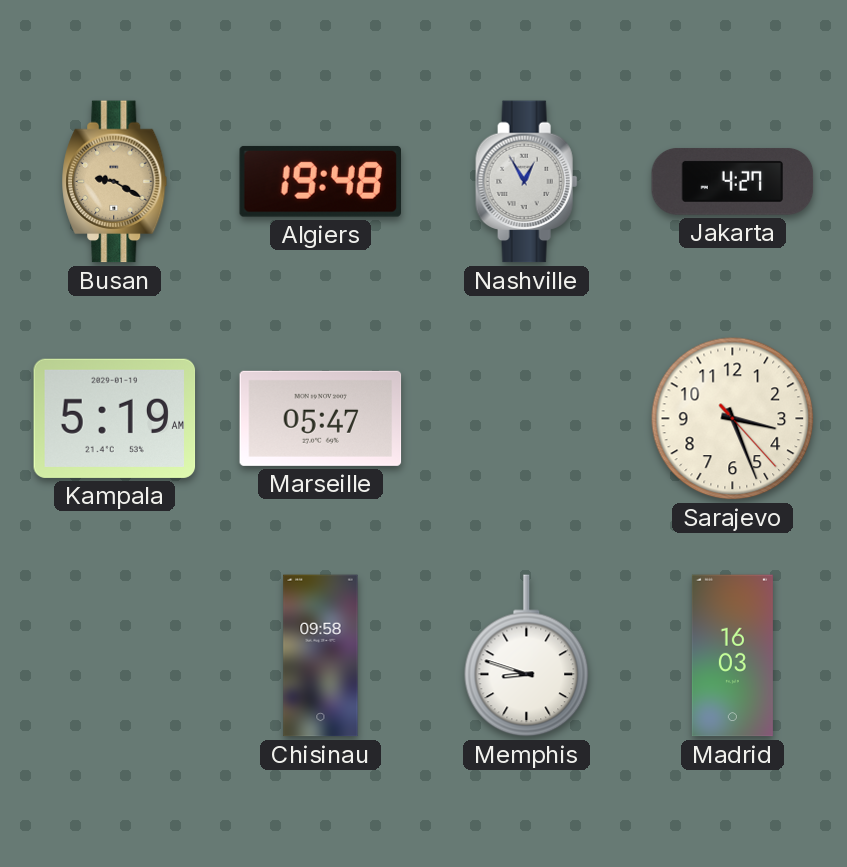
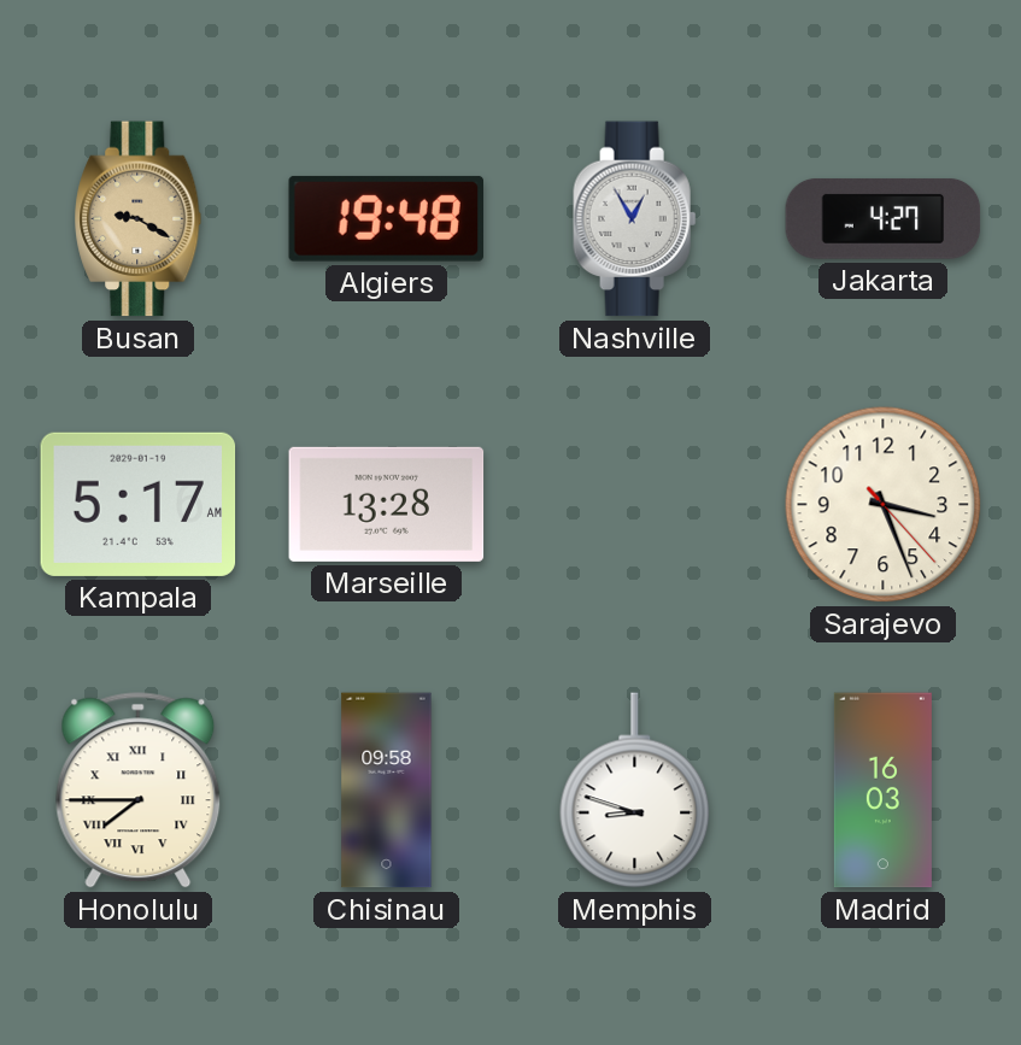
Kampala: 5:19 -> 5:17 (139, 504)
Marseille: 05:47 -> 13:28 (387, 504)
Honolulu: none -> 7:45 (139, 791)
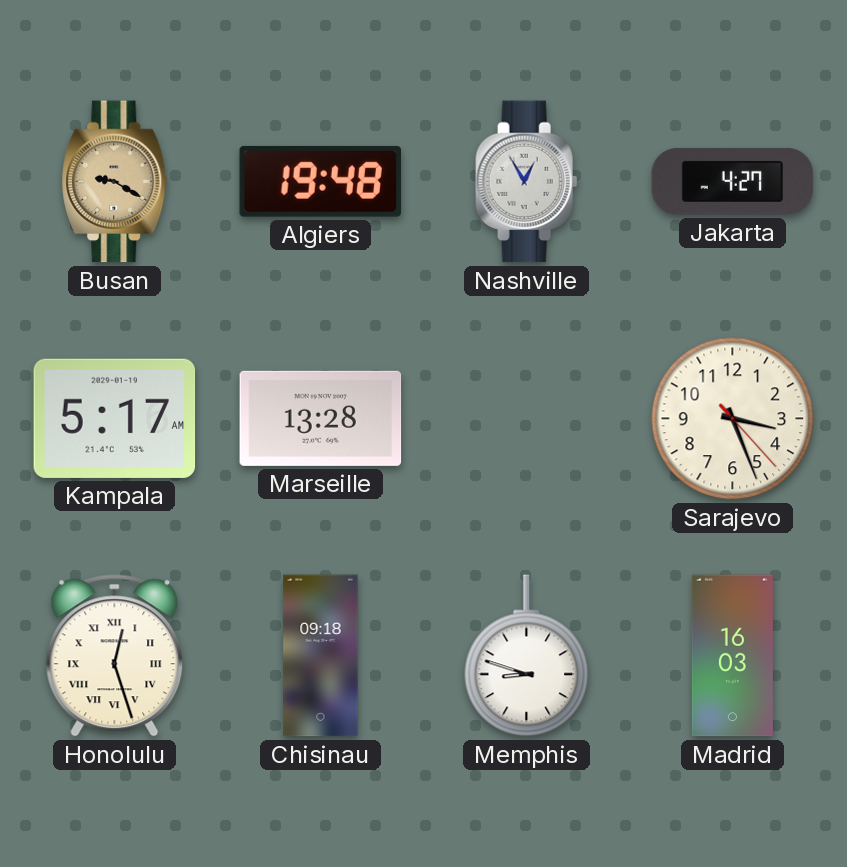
Honolulu: 7:45 -> 12:27 (115, 656)
Chisinau: 09:58 -> 09:18 (321, 656)
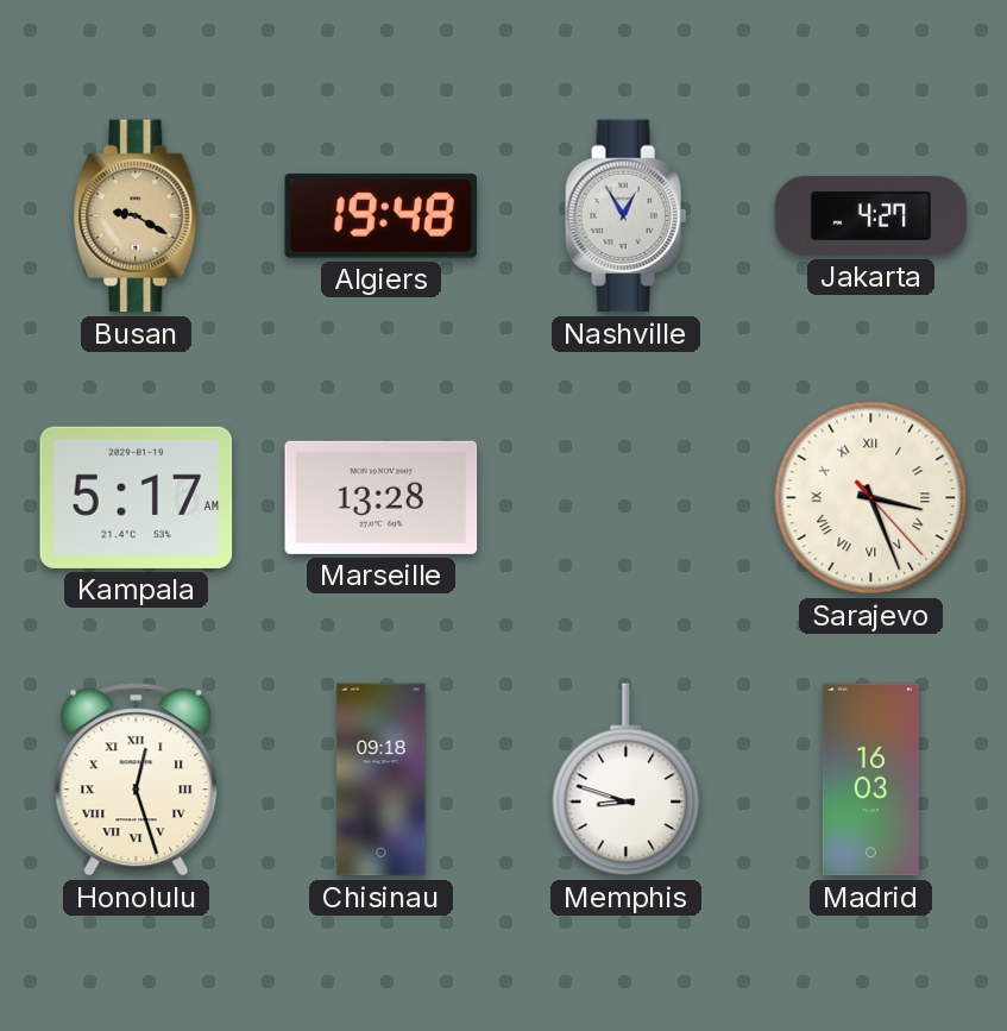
Sarajevo numerals: Arabic -> Roman (871, 498)
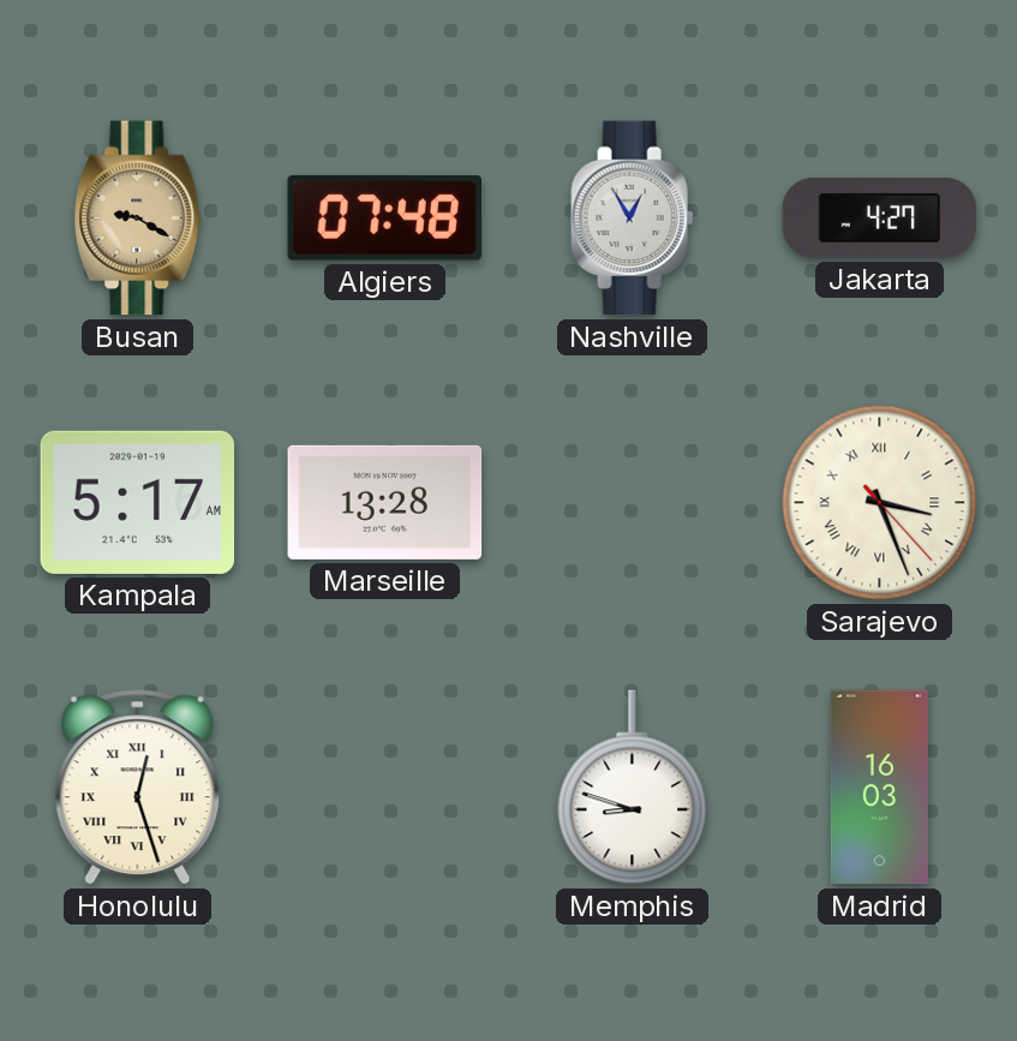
Algiers: 19:48 -> 07:48 (384, 217)
Chisinau: 09:18 -> none (382, 780)
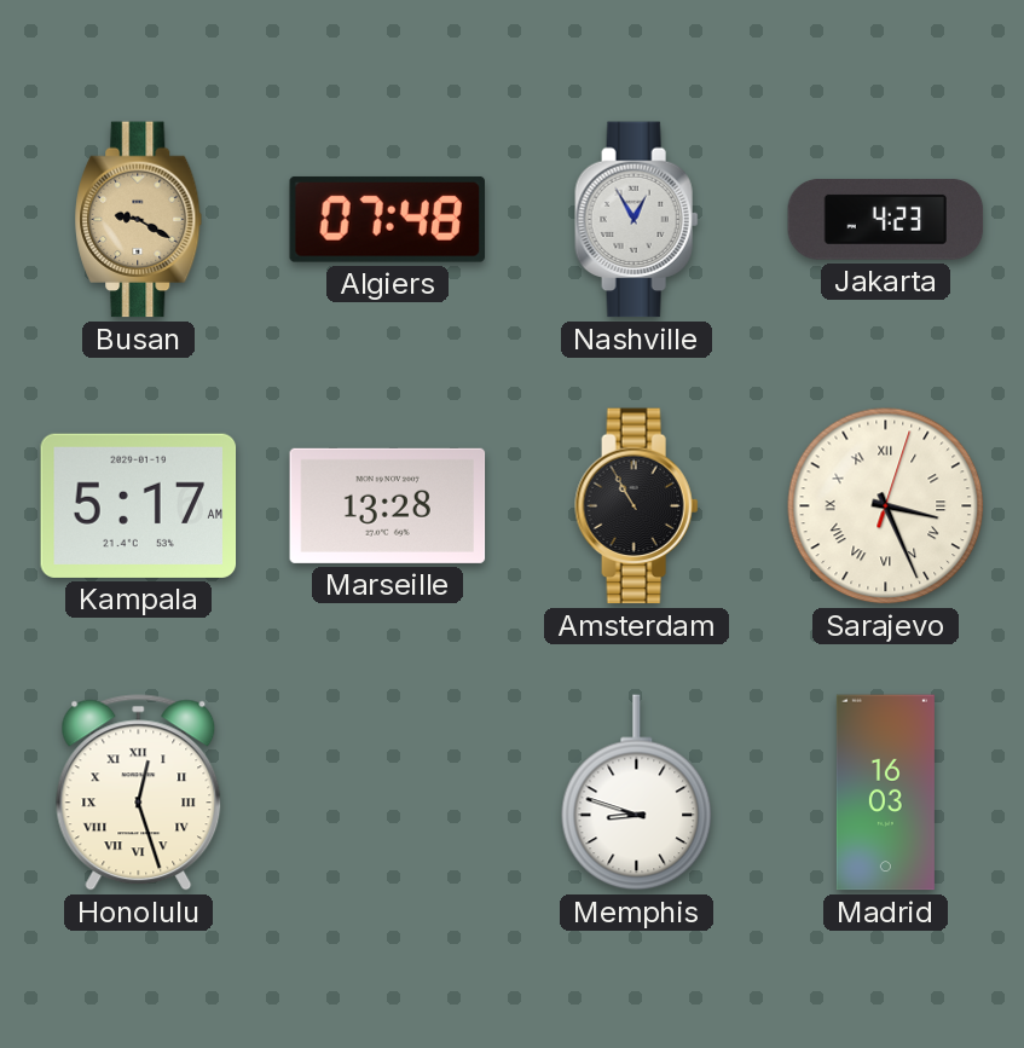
Jakarta: 4:27 -> 4:23 (886, 220)
Amsterdam: none -> 10:55 (637, 506)
Sarajevo: 3:26:23 -> 3:26:03 (886, 506)
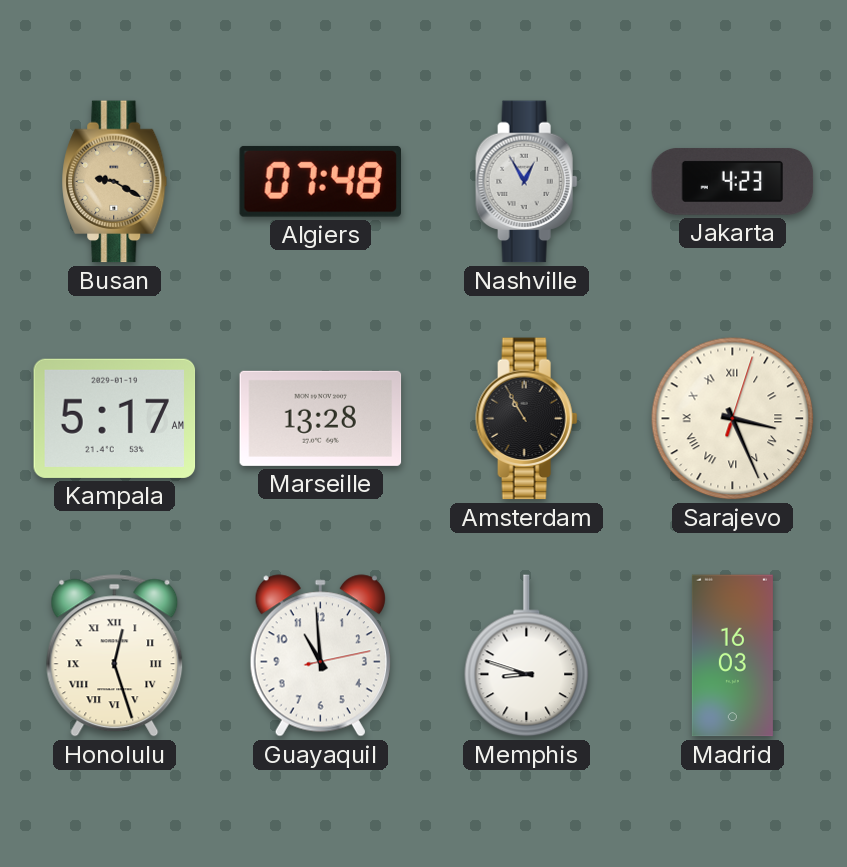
Guayaquil: none -> 10:59 (320, 656)
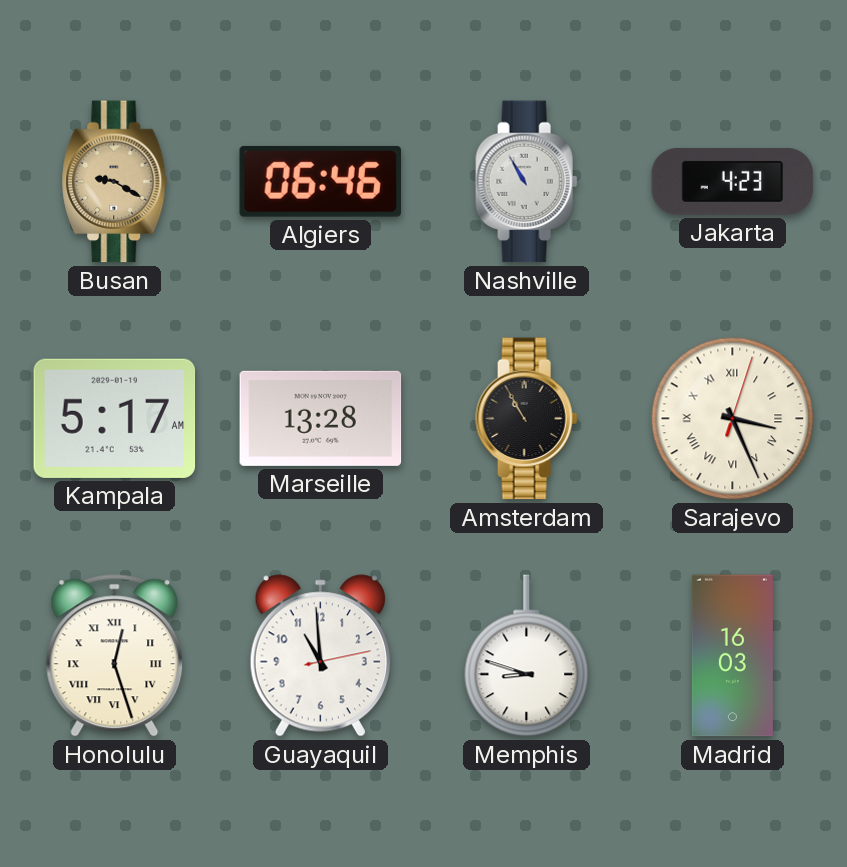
Algiers: 07:48 -> 06:46 (320, 181)
Nashville: 12:55 -> 10:55 (527, 182)
